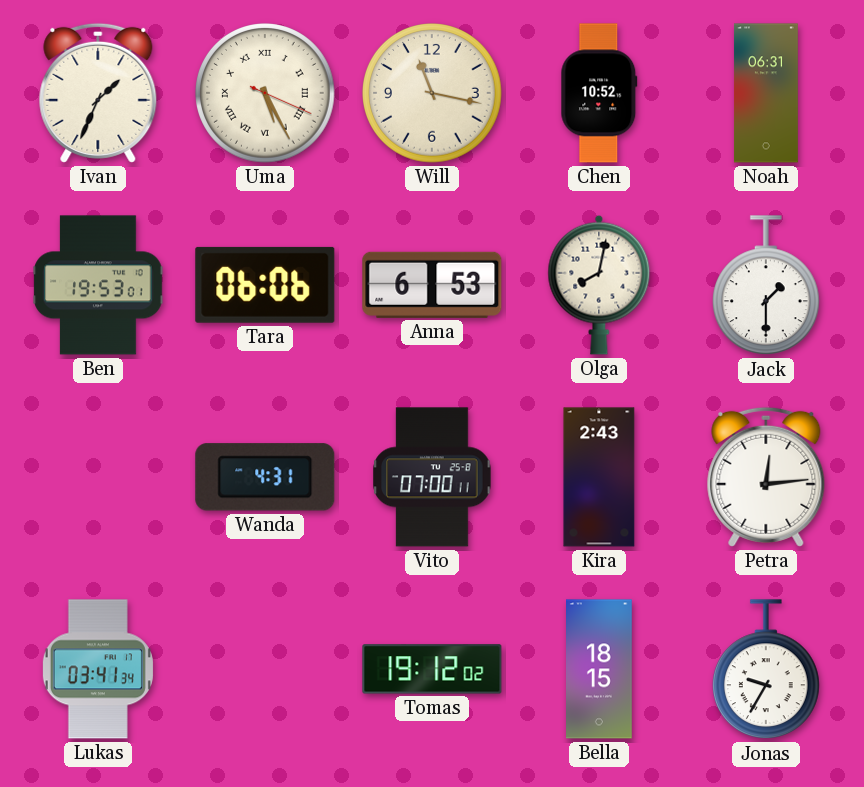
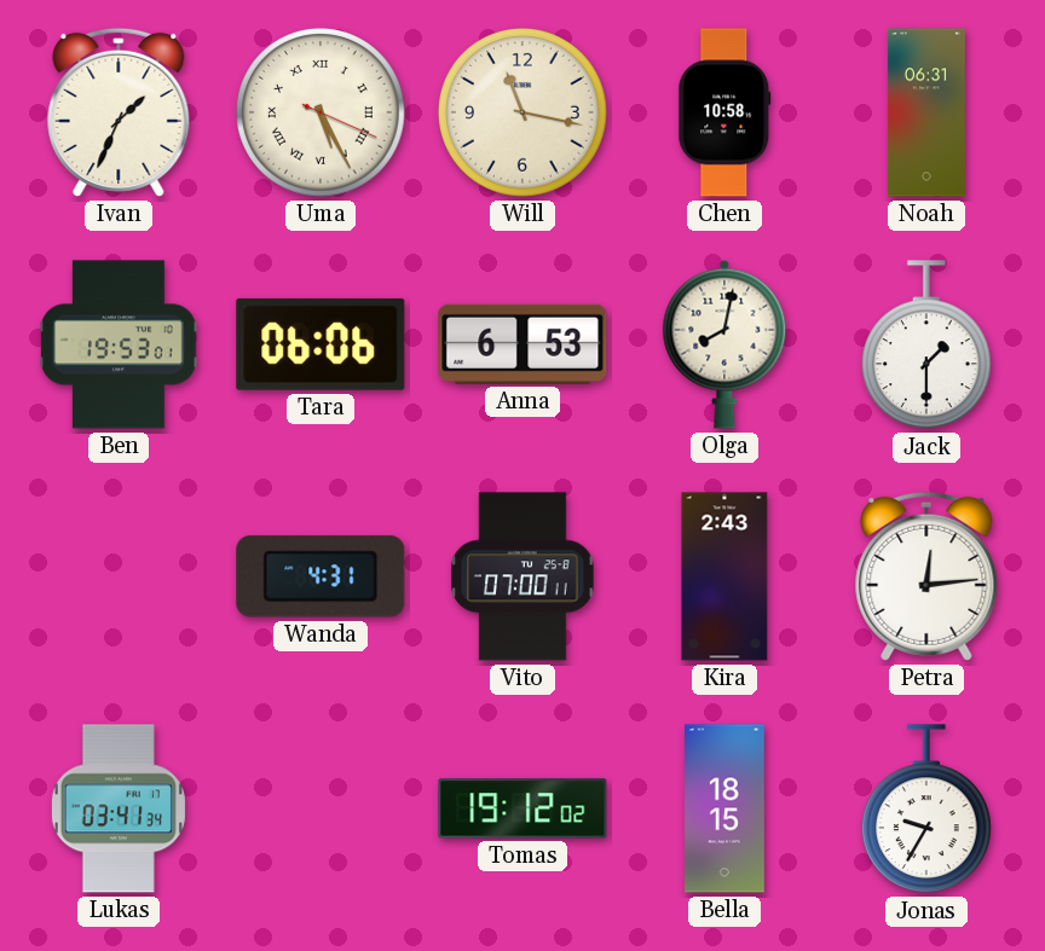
Chen: 10:52 -> 10:58 (724, 112)
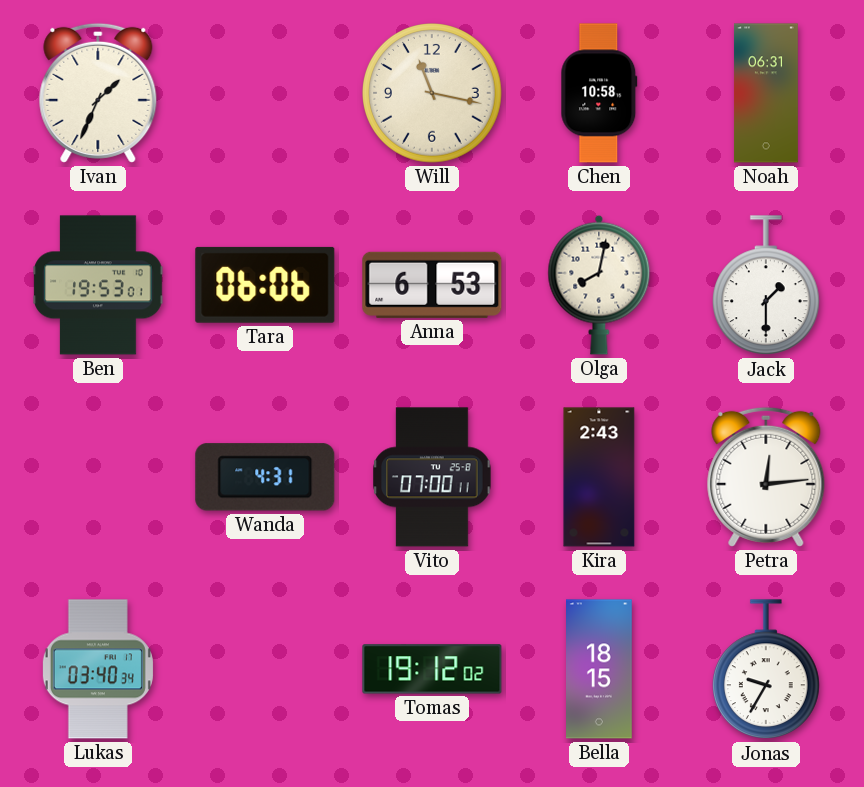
Uma: 5:25 -> none (322, 114)
Lukas: 03:41 -> 03:40 (98, 669)
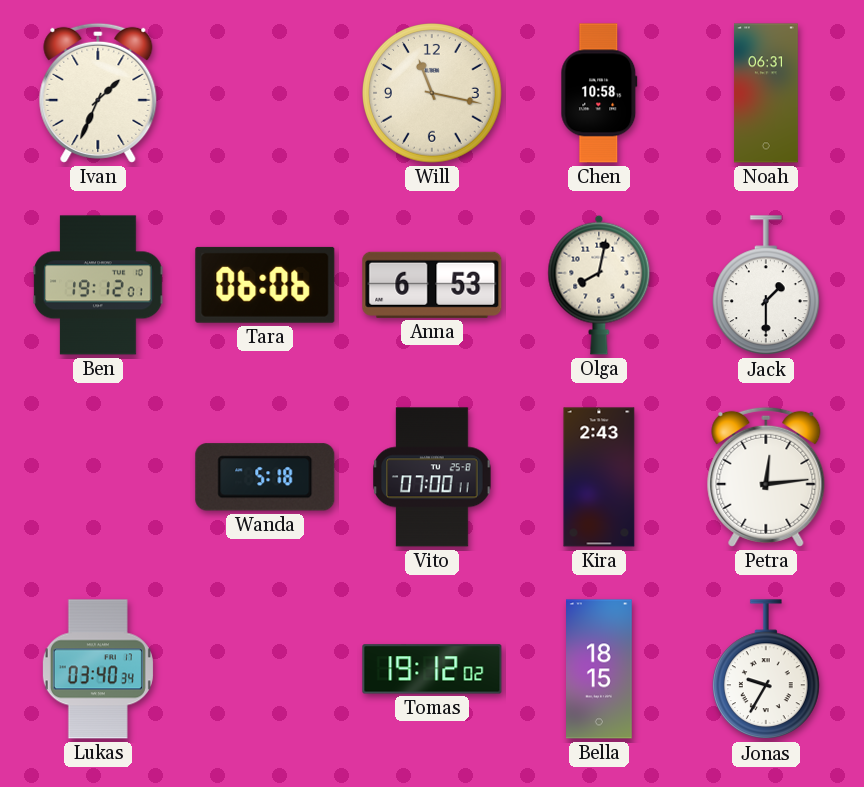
Ben: 19:53 -> 19:12 (98, 285)
Wanda: 4:31 -> 5:18 (265, 477)
